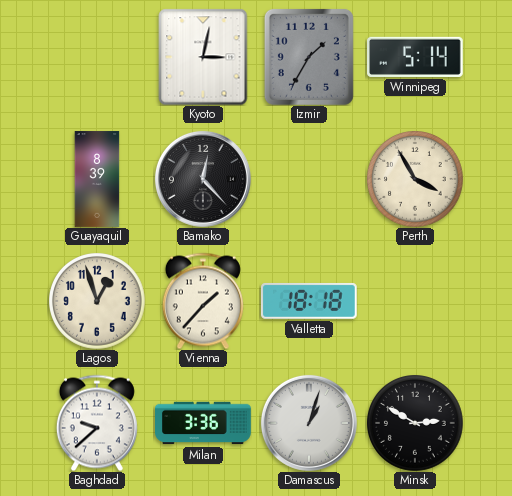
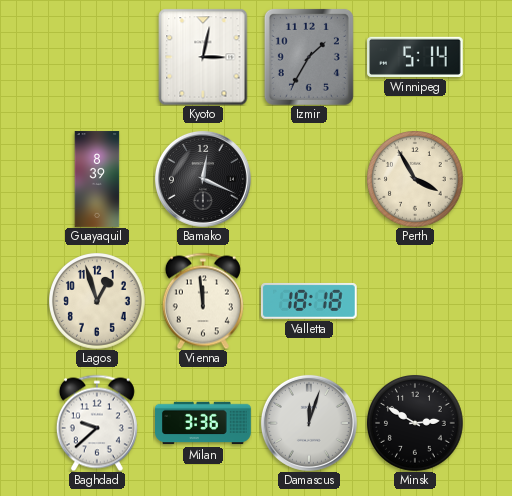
Bamako: 12:23 -> 12:19 (203, 179)
Vienna: 1:37 -> 11:59 (203, 301)
Damascus: 1:03 -> 12:03 (309, 423)
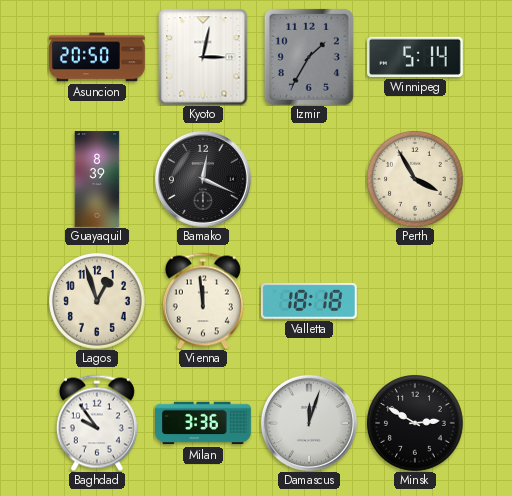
Asuncion: none -> 20:50 (98, 57)
Baghdad: 9:38 -> 9:54 (97, 423)
